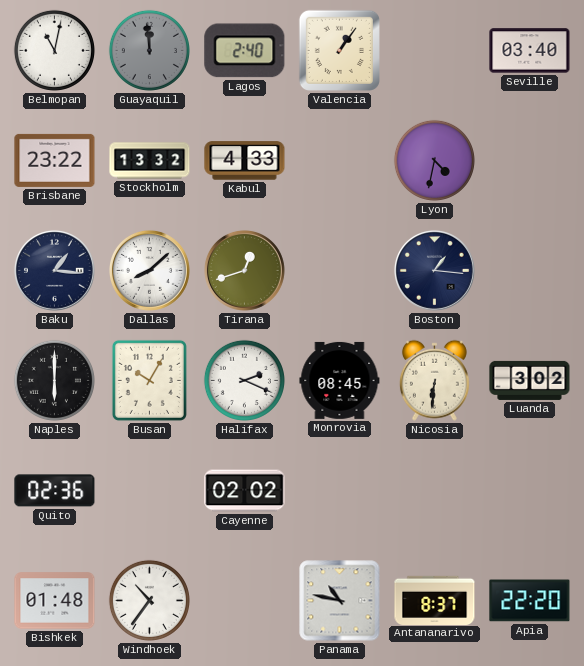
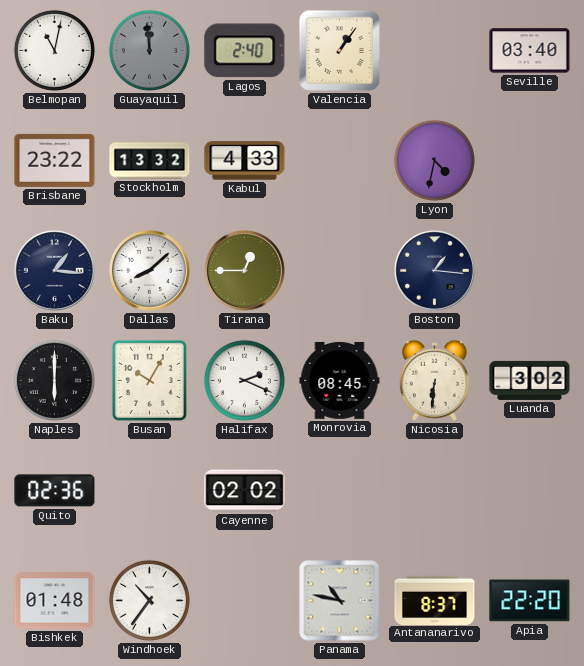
Tirana: 12:42 -> 12:45 (244, 270)
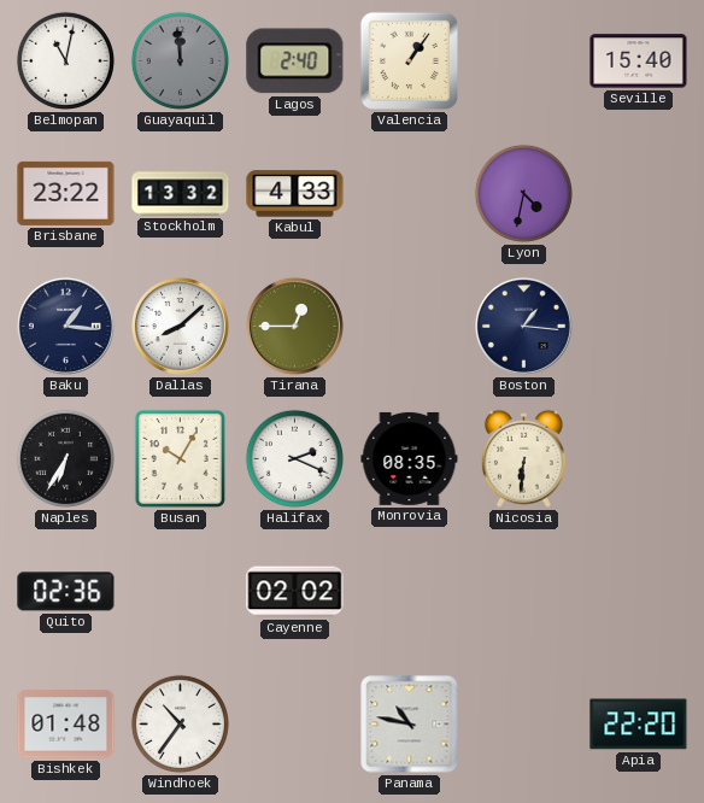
Seville: 03:40 -> 15:40 (639, 61)
Naples: 6:00 -> 6:35 (65, 458)
Monrovia: 08:45 -> 08:35 (410, 458)
Luanda: 3:02 -> none (530, 380)
Antananarivo: 8:37 -> none (435, 600)
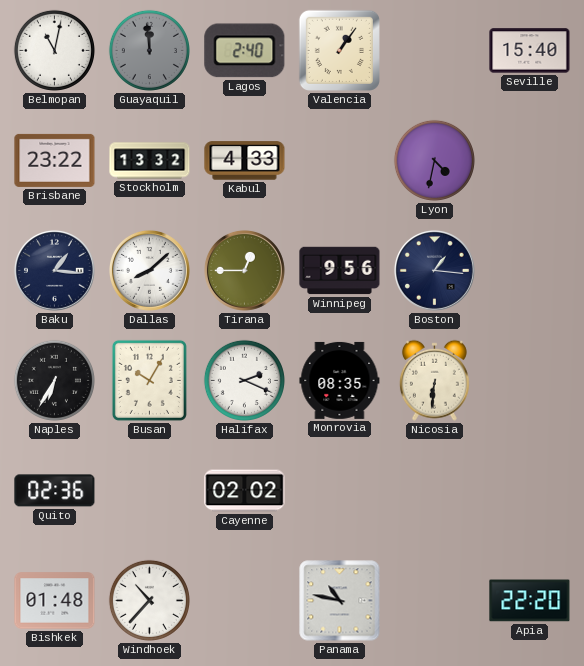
Winnipeg: none -> 9:56 (340, 271)
Windhoek: 10:36 -> 10:37 (149, 600)
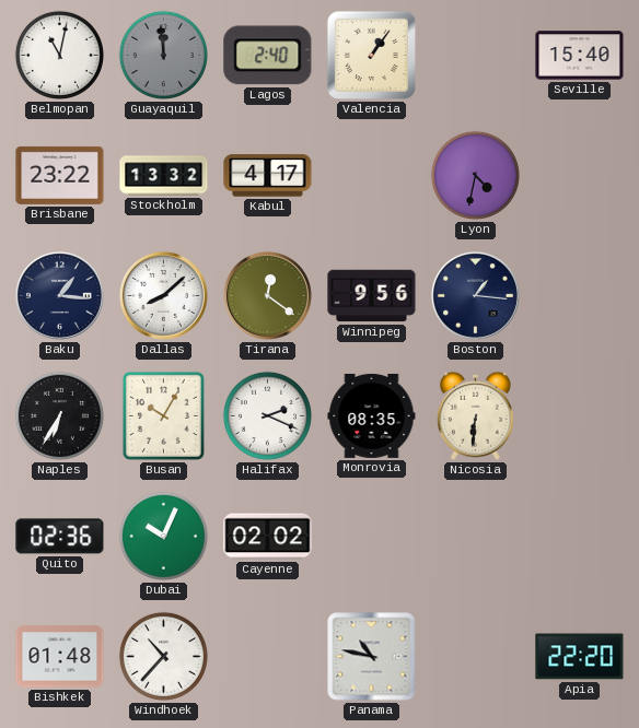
Kabul: 4:33 -> 4:17 (268, 176)
Tirana: 12:45 -> 12:21 (267, 295)
Dubai: none -> 10:04 (163, 536)
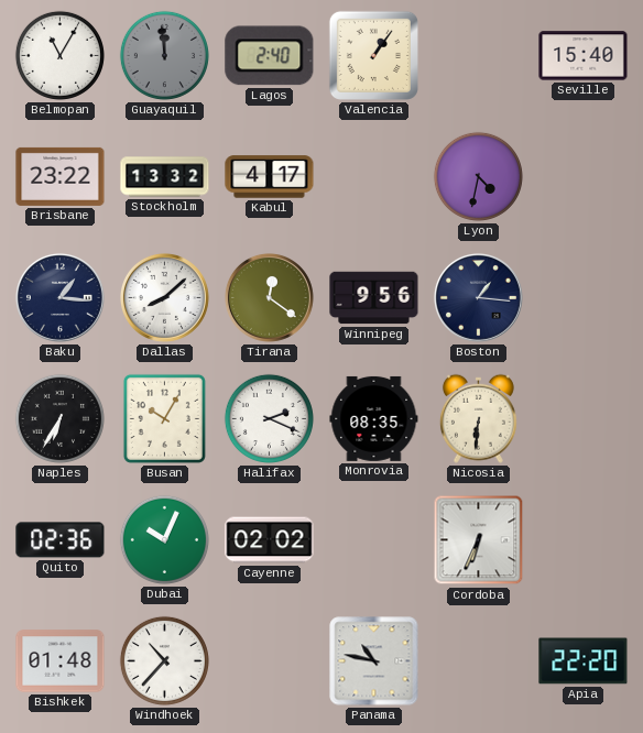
Belmopan: 11:02 -> 11:05 (59, 55)
Cordoba: none -> 6:34 (479, 540)
